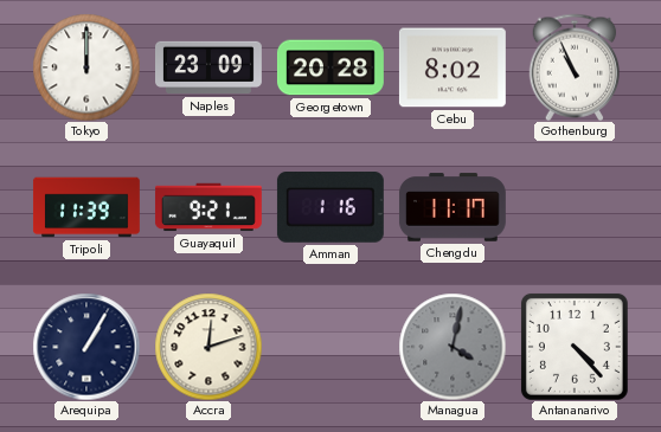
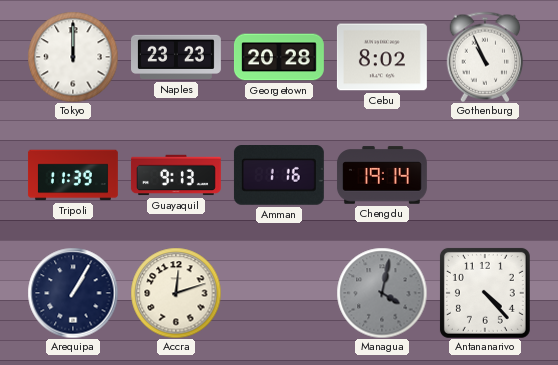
Naples: 23:09 -> 23:23 (177, 57)
Guayaquil: 9:21 -> 9:13 (176, 175)
Chengdu: 11:17 -> 19:14 (382, 175)
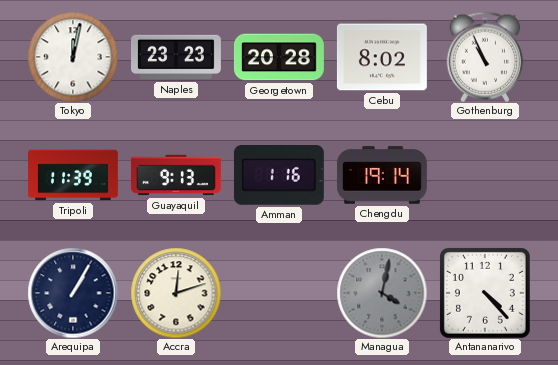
Tokyo: 12:00 -> 12:02 (73, 57)
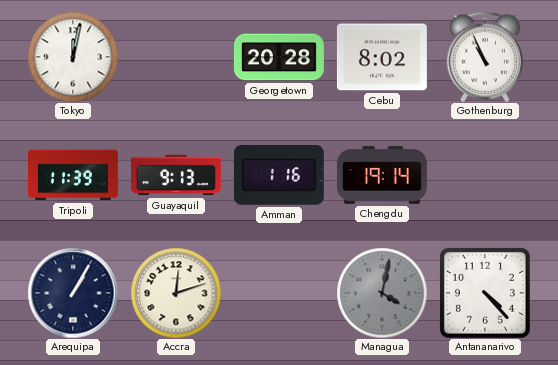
Naples: 23:23 -> none (177, 57)
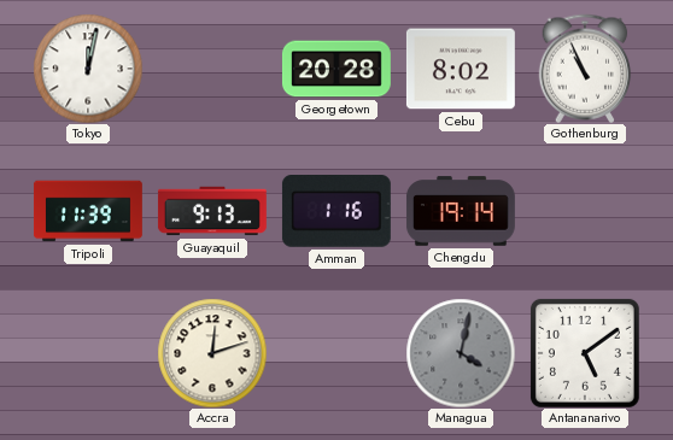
Arequipa: 1:05 -> none (73, 293)
Antananarivo: 4:23 -> 5:09 (585, 353)
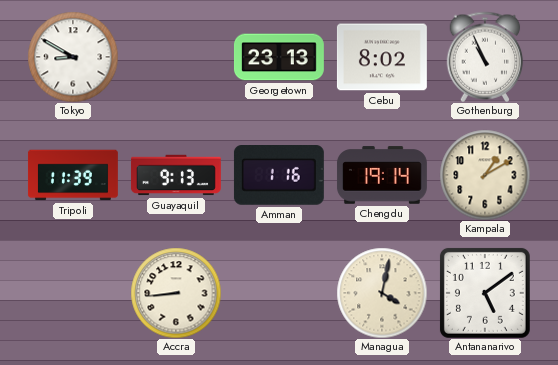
Tokyo: 12:02 -> 8:50 (73, 57)
Georgetown: 20:28 -> 23:13 (279, 57)
Kampala: none -> 1:10 (485, 175)
Accra: 12:12 -> 8:44 (176, 293)
Managua dial: grey -> cream (382, 293)
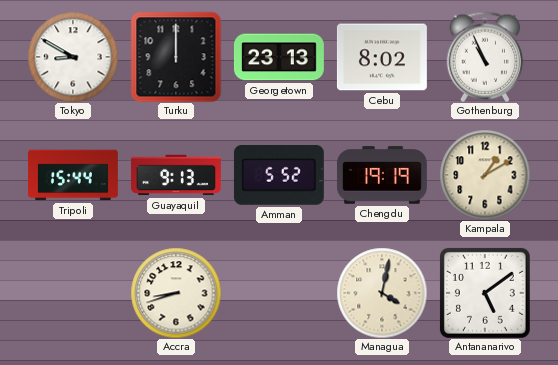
Turku: none -> 12:00 (176, 57)
Tripoli: 11:39 -> 15:44 (73, 175)
Amman: 1:16 -> 5:52 (279, 176)
Chengdu: 19:14 -> 19:19 (382, 175)
Accra: 8:44 -> 8:42 (176, 293)
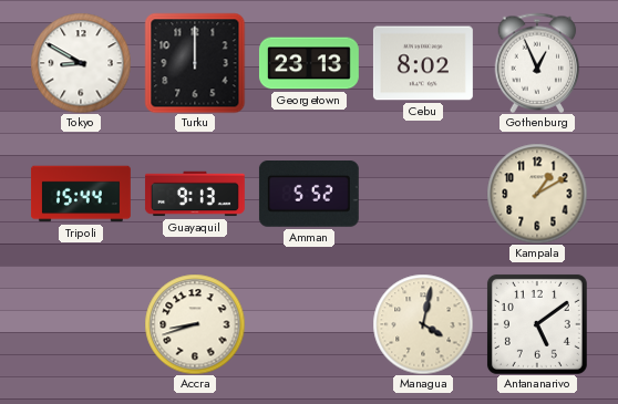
Gothenburg: 10:56 -> 12:56 (537, 63)
Chengdu: 19:19 -> none (382, 175)
